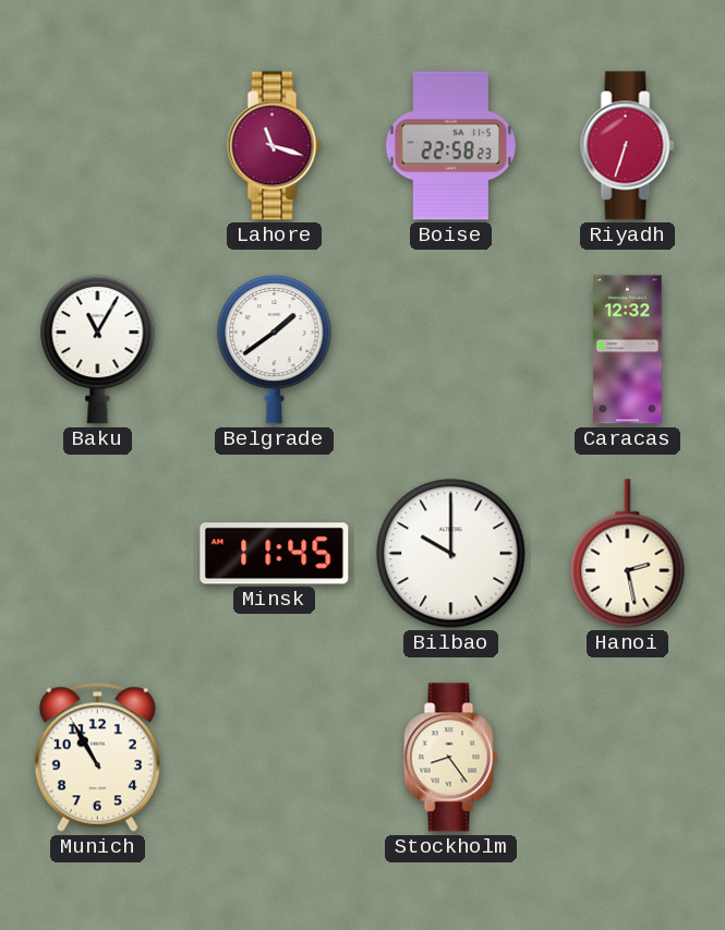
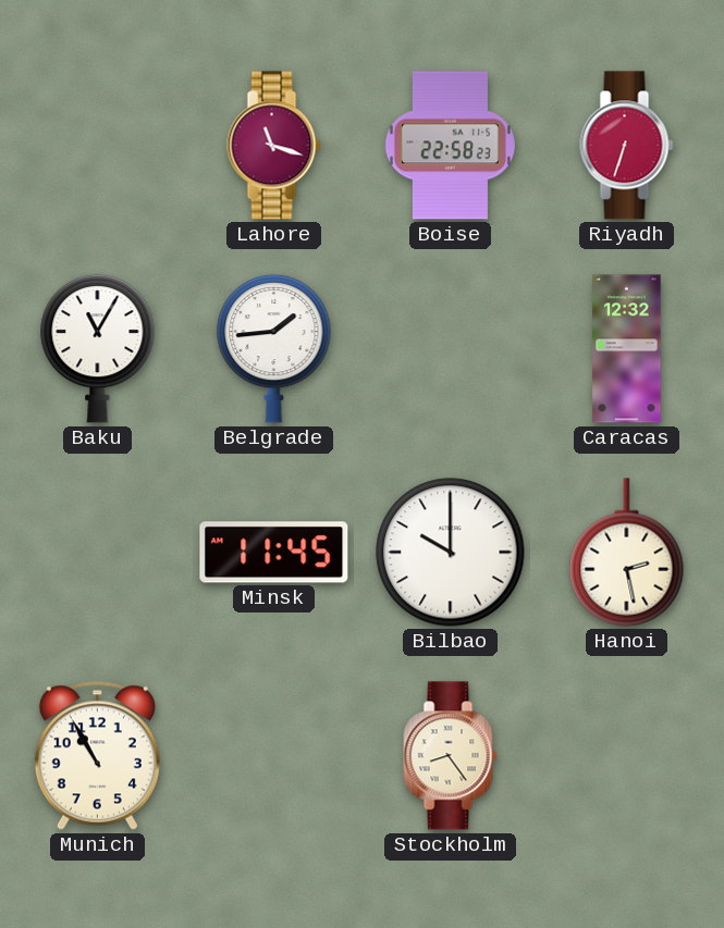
Belgrade: 1:39 -> 1:44 (274, 348)
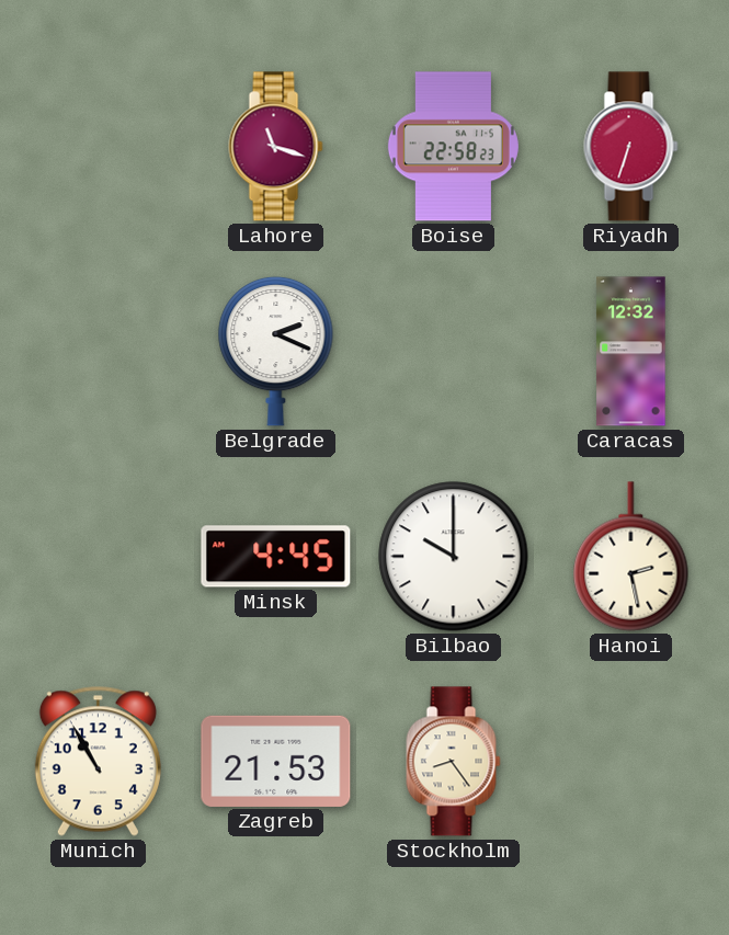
Baku: 11:05 -> none (98, 348)
Belgrade: 1:44 -> 2:19 (276, 351)
Minsk: 11:45 -> 4:45 (276, 557)
Zagreb: none -> 21:53 (276, 761)
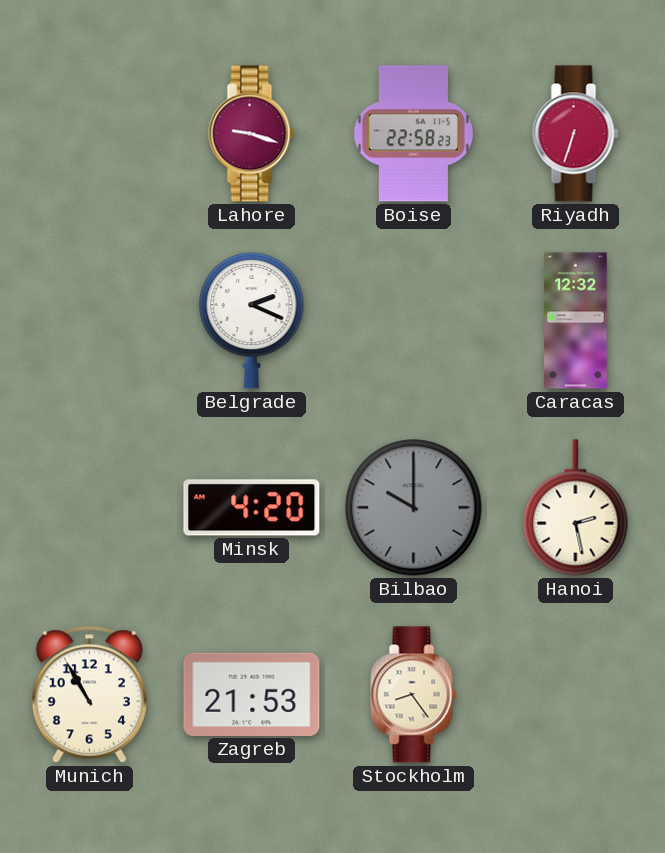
Lahore: 11:18 -> 9:18 (252, 134)
Minsk: 4:45 -> 4:20 (252, 508)
Bilbao dial: white -> grey (414, 508)
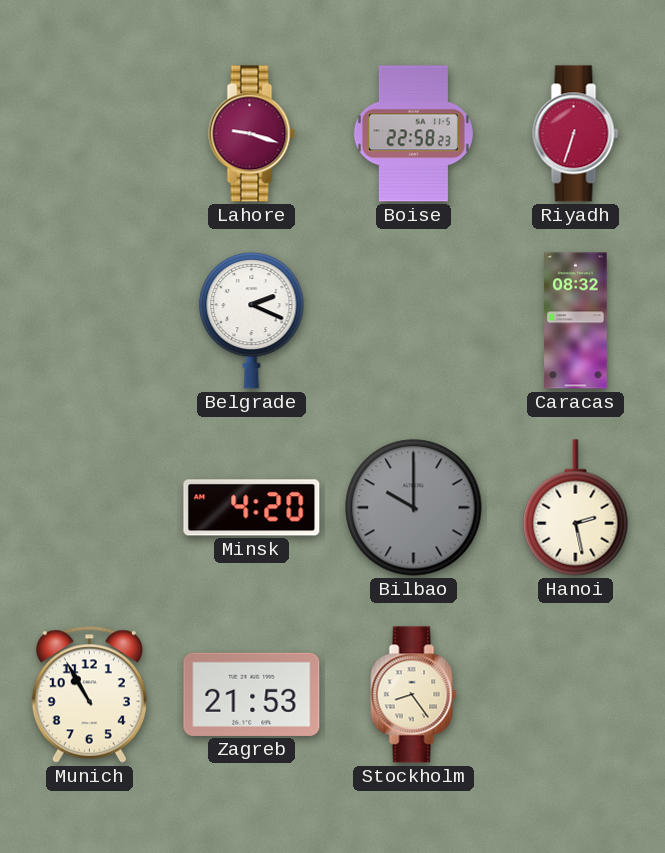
Caracas: 12:32 -> 08:32 (576, 321)
